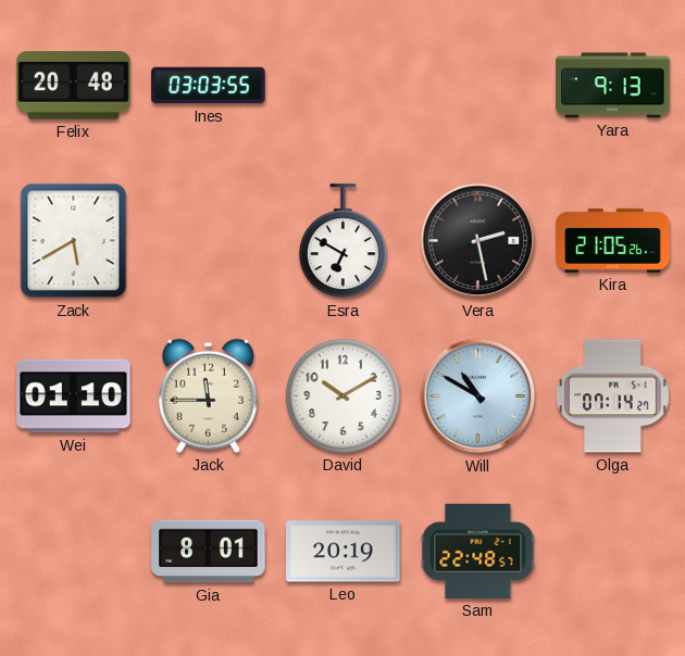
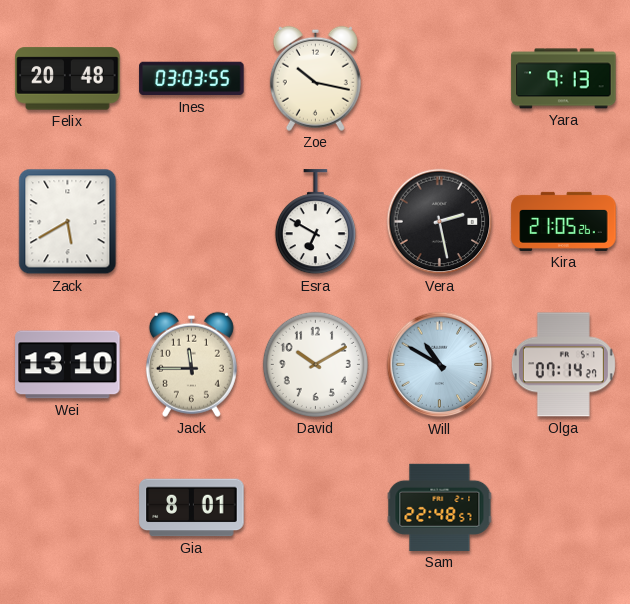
Zoe: none -> 10:17 (315, 78)
Wei: 01:10 -> 13:10 (68, 365)
Leo: 20:19 -> none (344, 552)
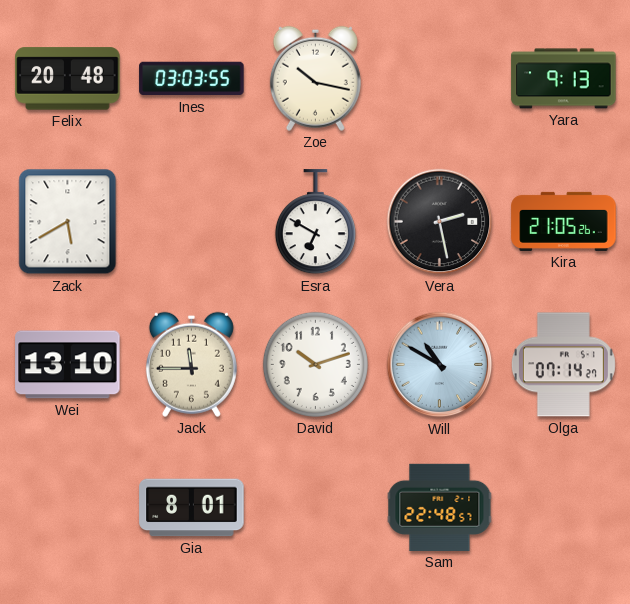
David: 10:10 -> 10:12 (315, 364)
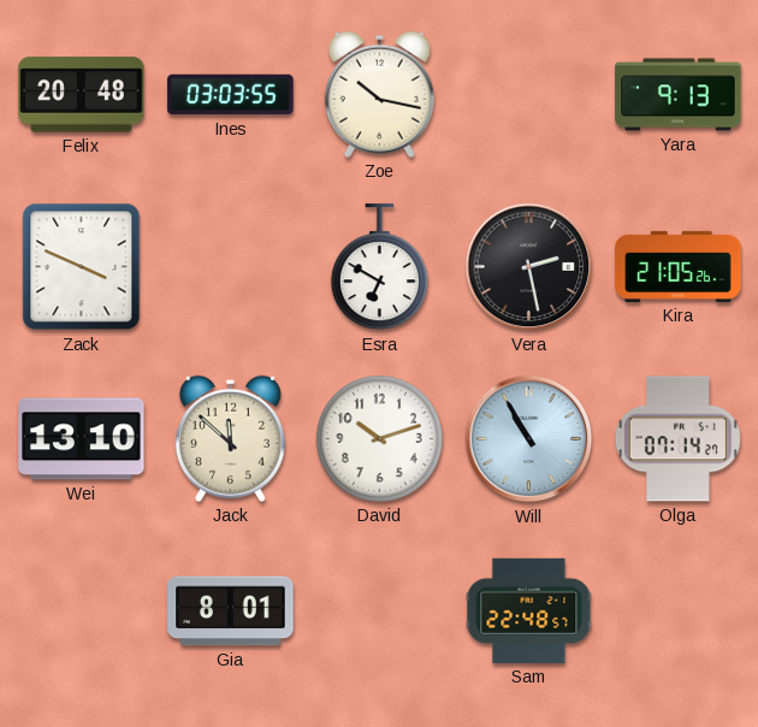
Zack: 5:40 -> 3:49 (82, 267)
Jack: 11:45 -> 11:52 (230, 438)
Will: 10:50 -> 10:55 (529, 439)
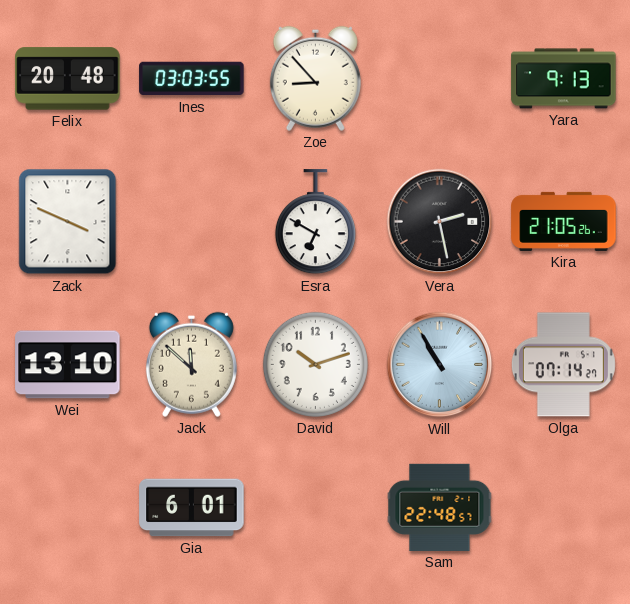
Zoe: 10:17 -> 8:53 (315, 78)
Gia: 8:01 -> 6:01 (192, 508)
